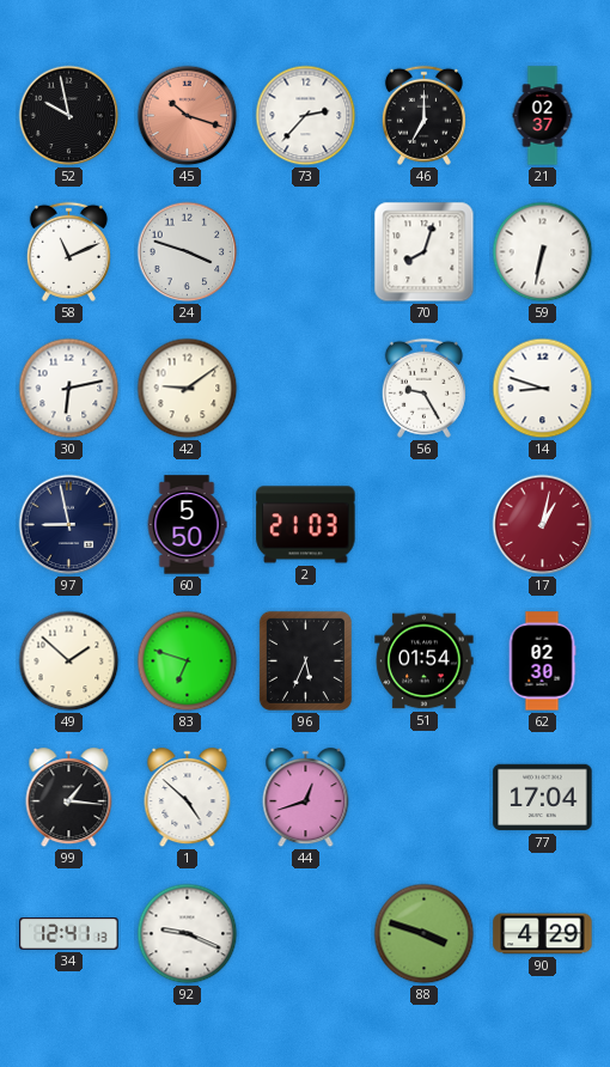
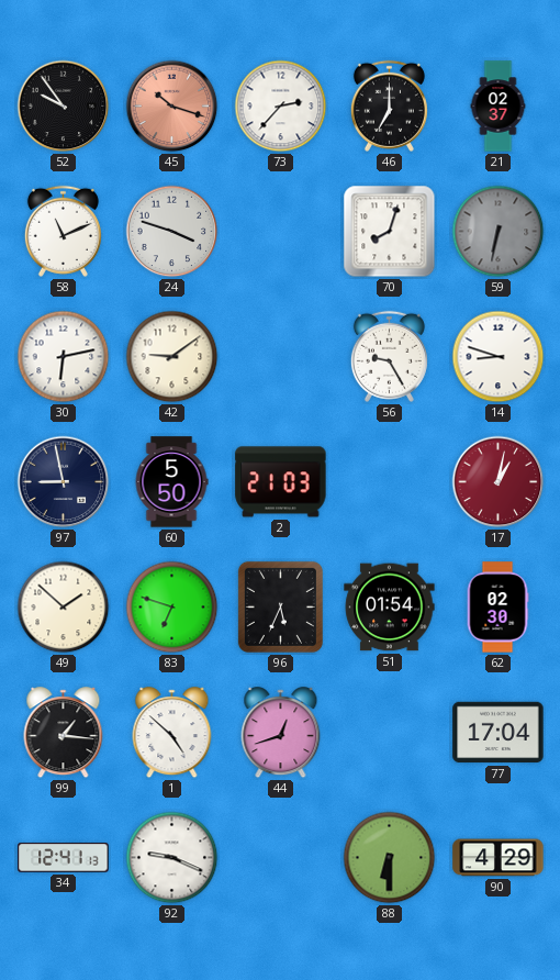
52: 9:58 -> 9:54 (64, 107)
59 dial: white -> grey (499, 232)
88: 3:48 -> 6:30 (390, 858)
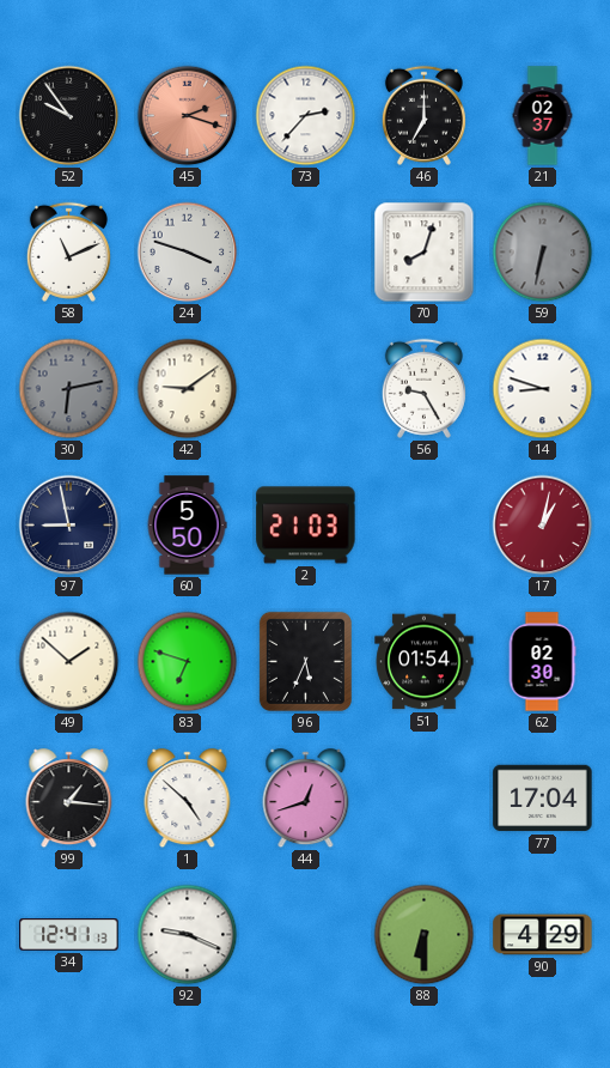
45: 10:18 -> 2:18 (188, 116)
30 dial: white -> grey (69, 389)
